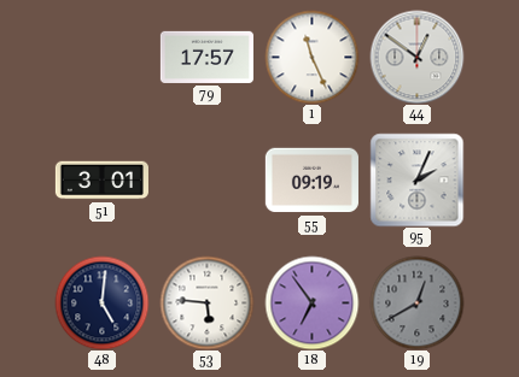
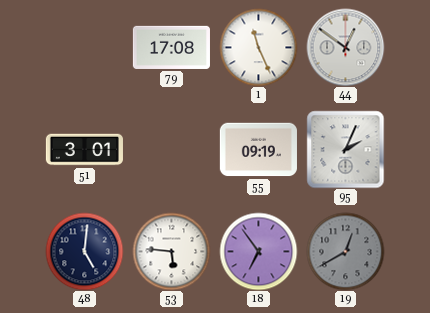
79: 17:57 -> 17:08 (171, 47)
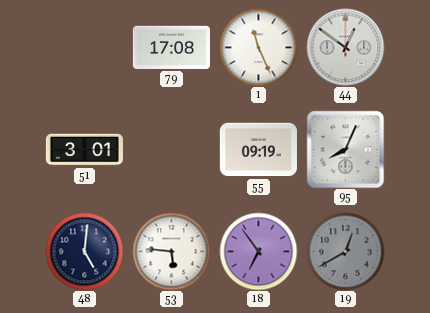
95: 2:04 -> 8:04 (345, 149)
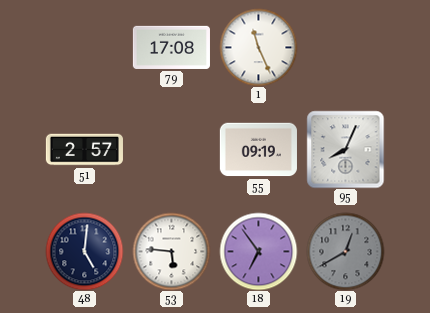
44: 12:51 -> none (345, 47)
51: 3:01 -> 2:57 (84, 150)
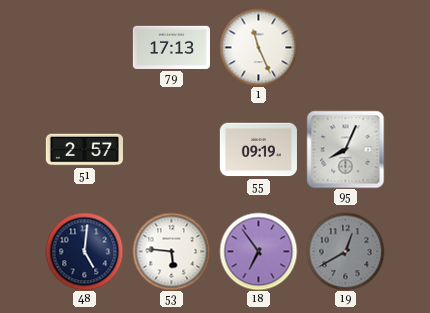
79: 17:08 -> 17:13 (171, 47)
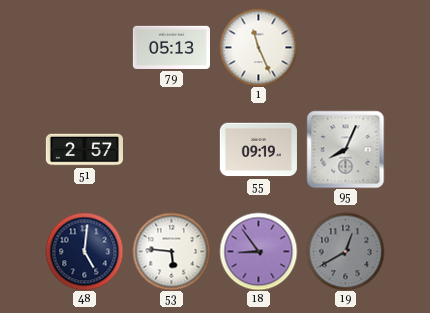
79: 17:13 -> 05:13 (171, 47)
18: 6:54 -> 8:54 (258, 251)
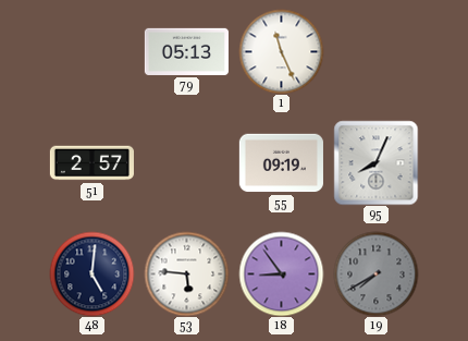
19: 12:40 -> 7:40 (375, 273)
